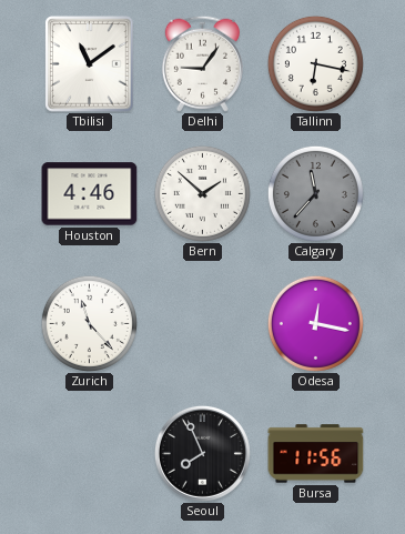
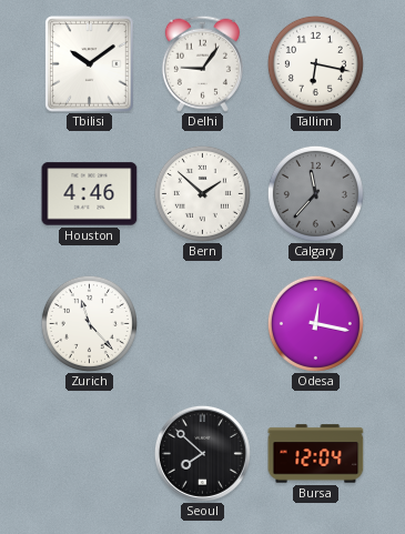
Tbilisi: 11:09 -> 10:09 (90, 64)
Seoul: 7:56 -> 7:52 (202, 453)
Bursa: 11:56 -> 12:04 (316, 454)
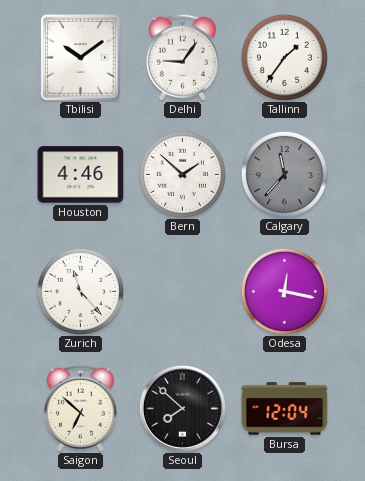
Tallinn: 6:17 -> 1:36 (284, 57)
Saigon: none -> 6:52 (80, 408)
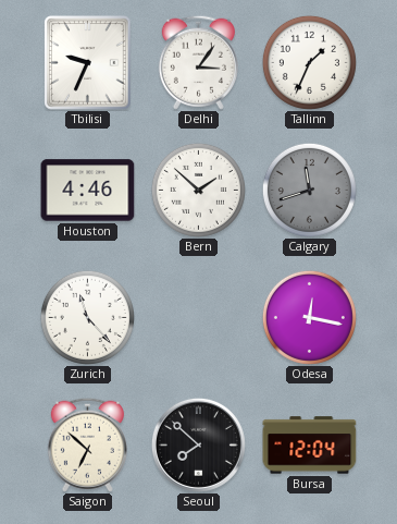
Tbilisi: 10:09 -> 9:34 (88, 63)
Delhi: 9:06 -> 3:06 (198, 62)
Tallinn: 1:36 -> 1:34 (309, 62)
Calgary: 11:37 -> 11:42 (309, 190)
